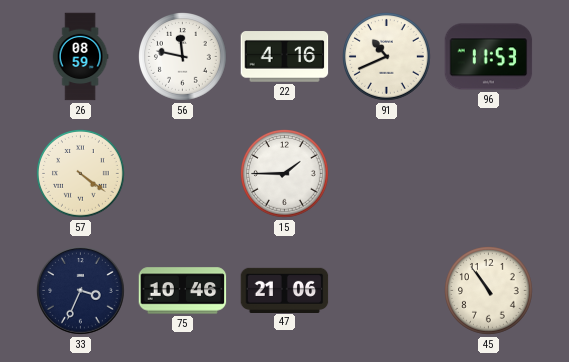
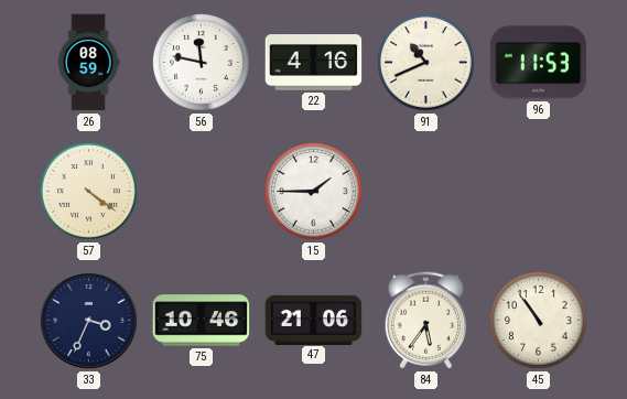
84: none -> 5:36 (425, 321)
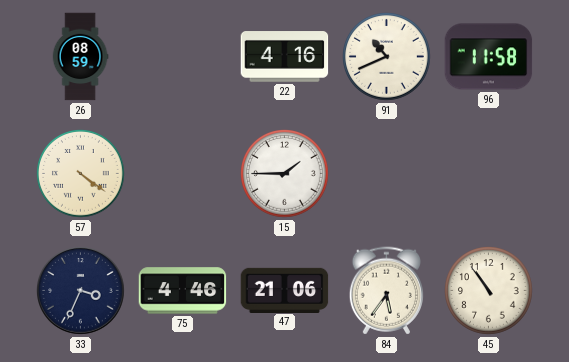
56: 11:47 -> none (202, 63)
96: 11:53 -> 11:58 (489, 57)
75: 10:46 -> 4:46 (183, 291)
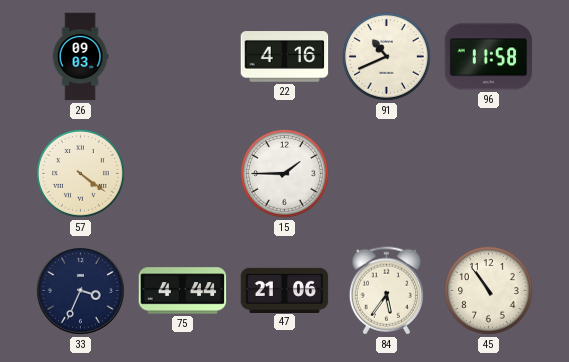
26: 08:59 -> 09:03 (80, 57)
75: 4:46 -> 4:44 (183, 291)
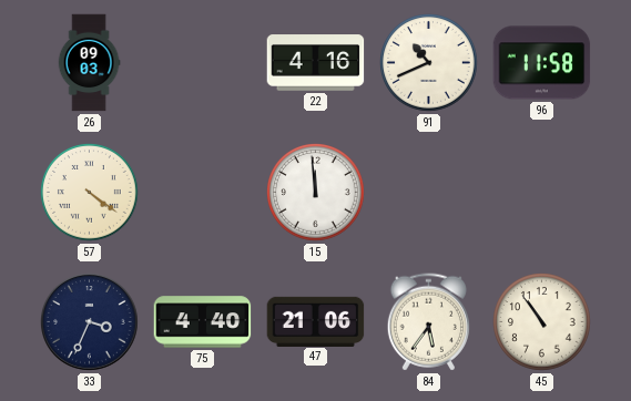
15: 1:45 -> 11:59 (316, 193)
75: 4:44 -> 4:40 (203, 322)
